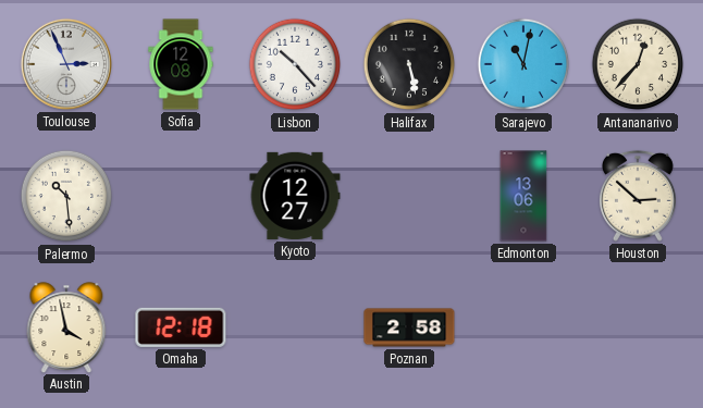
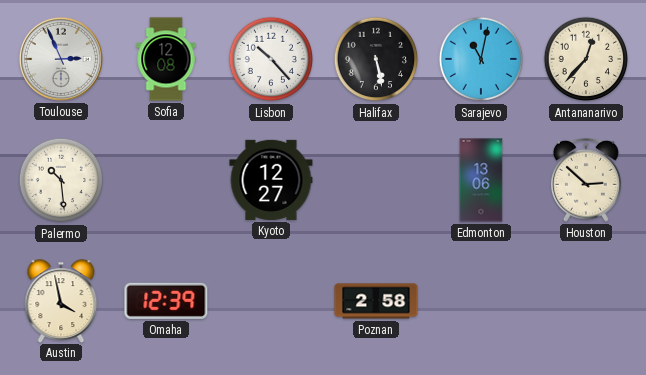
Omaha: 12:18 -> 12:39 (166, 301)
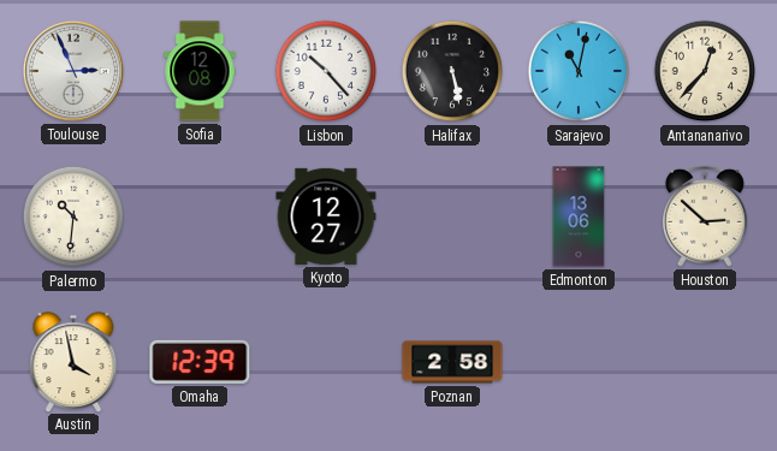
Palermo: 10:29 -> 10:31 (73, 216)
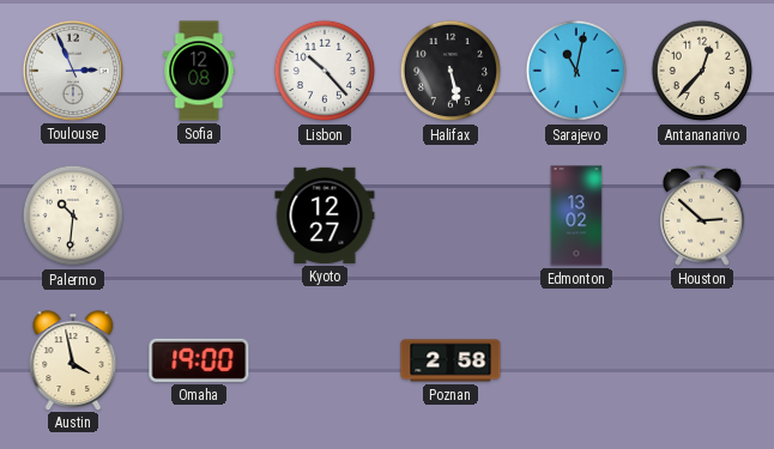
Edmonton: 13:06 -> 13:02 (576, 216)
Omaha: 12:39 -> 19:00 (199, 360)
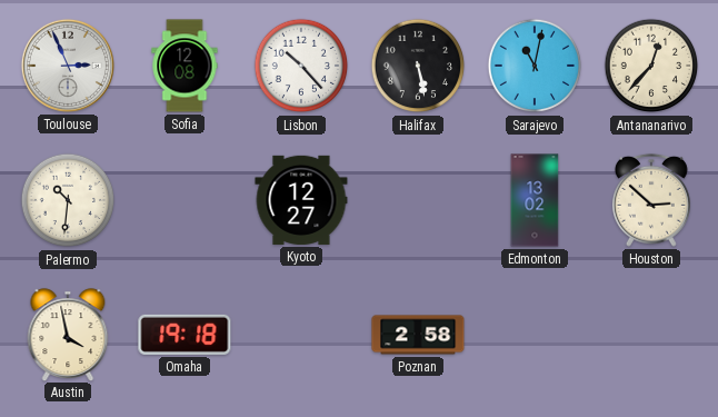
Omaha: 19:00 -> 19:18 (185, 335)
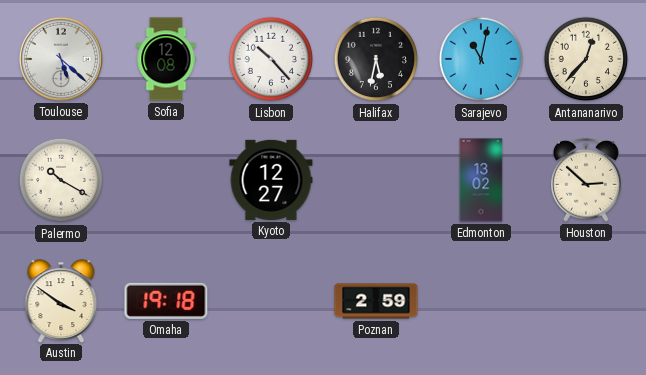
Toulouse: 2:56 -> 5:22 (61, 59)
Halifax: 5:28 -> 5:32 (376, 59)
Palermo: 10:31 -> 10:20 (61, 180)
Austin: 3:58 -> 3:51 (61, 301)
Poznan: 2:58 -> 2:59 (376, 301)
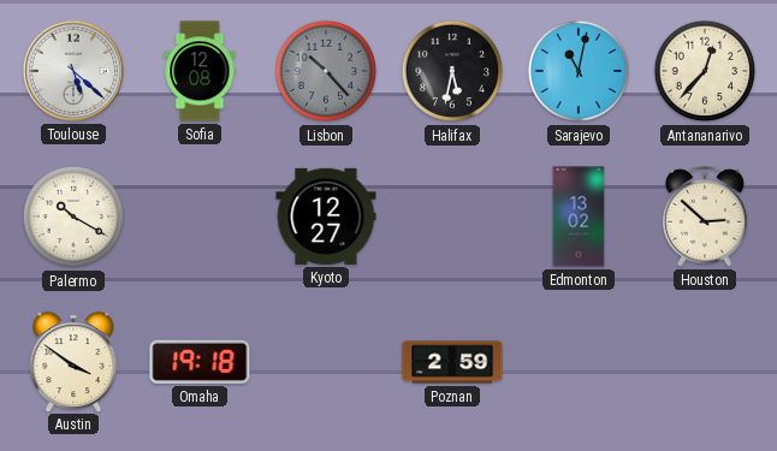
Lisbon dial: white -> grey (326, 71)
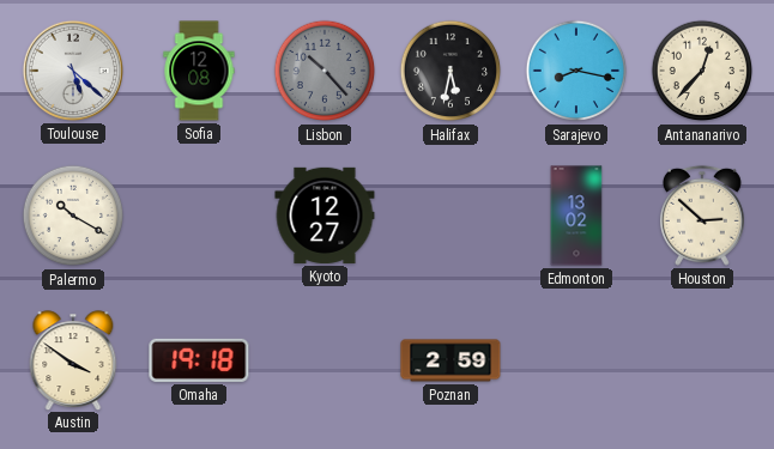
Sarajevo: 11:02 -> 8:17 (576, 71)
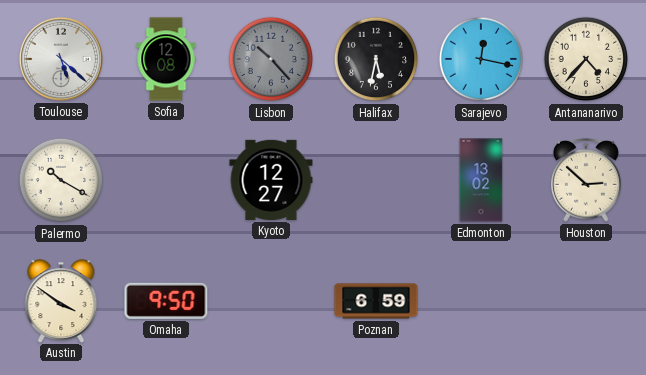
Sarajevo: 8:17 -> 12:17 (481, 59)
Antananarivo: 12:37 -> 4:37 (586, 59)
Omaha: 19:18 -> 9:50 (166, 301)
Poznan: 2:59 -> 6:59 (376, 301)
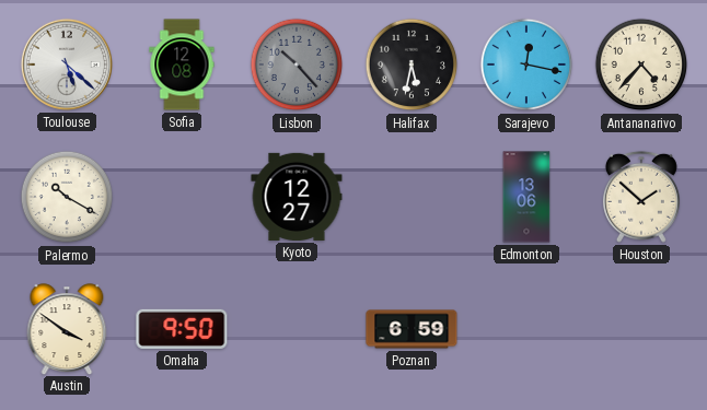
Edmonton: 13:02 -> 13:06 (526, 197)
Houston: 2:52 -> 1:52 (641, 197)
